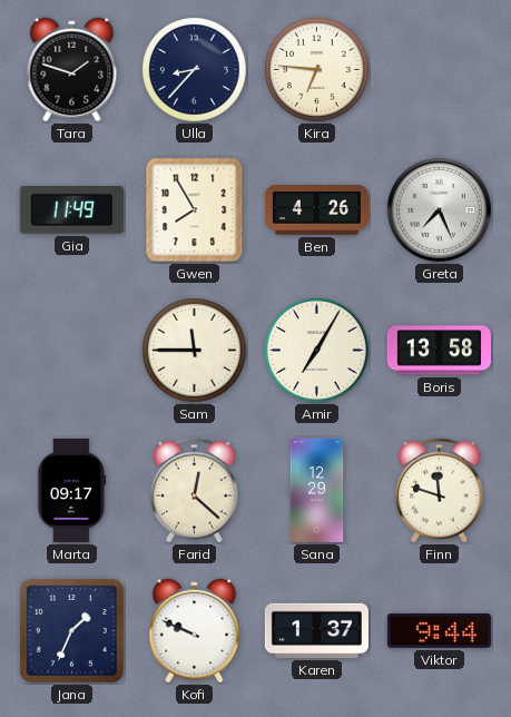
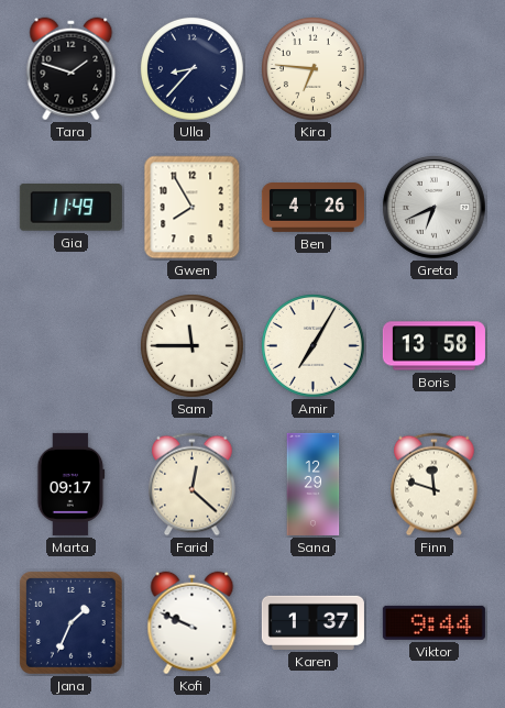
Greta: 7:26 -> 6:41 (433, 207)
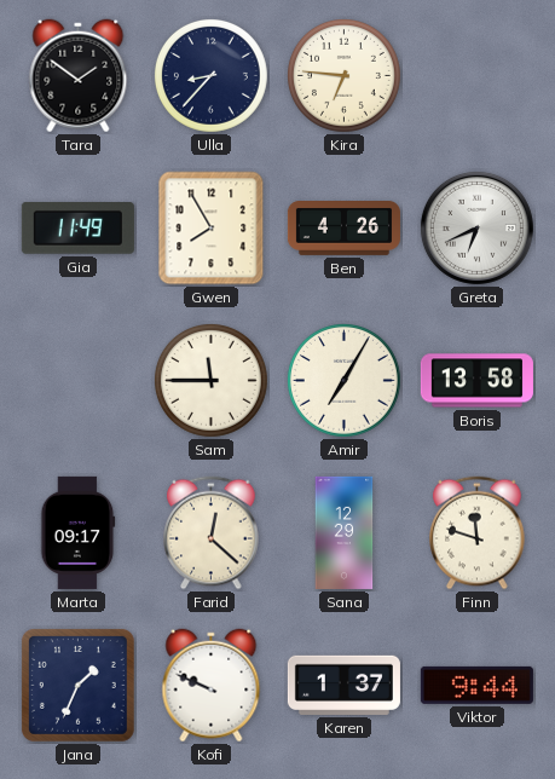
Tara: 1:48 -> 1:51 (79, 76)
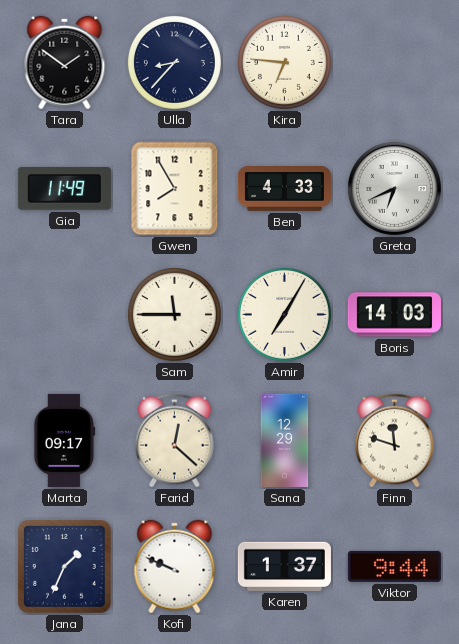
Ben: 4:26 -> 4:33 (284, 189)
Boris: 13:58 -> 14:03 (394, 315)
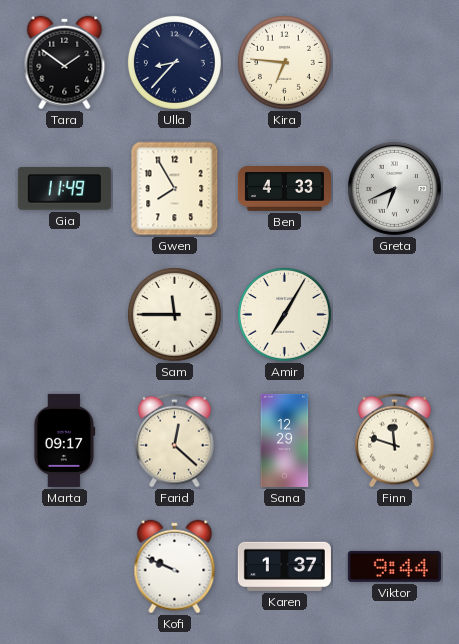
Boris: 14:03 -> none (394, 315)
Jana: 1:34 -> none (64, 566)
